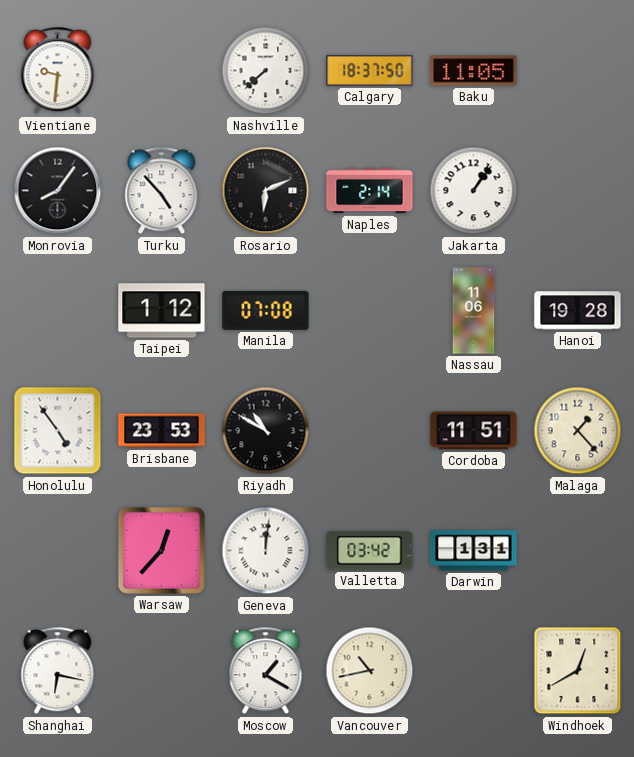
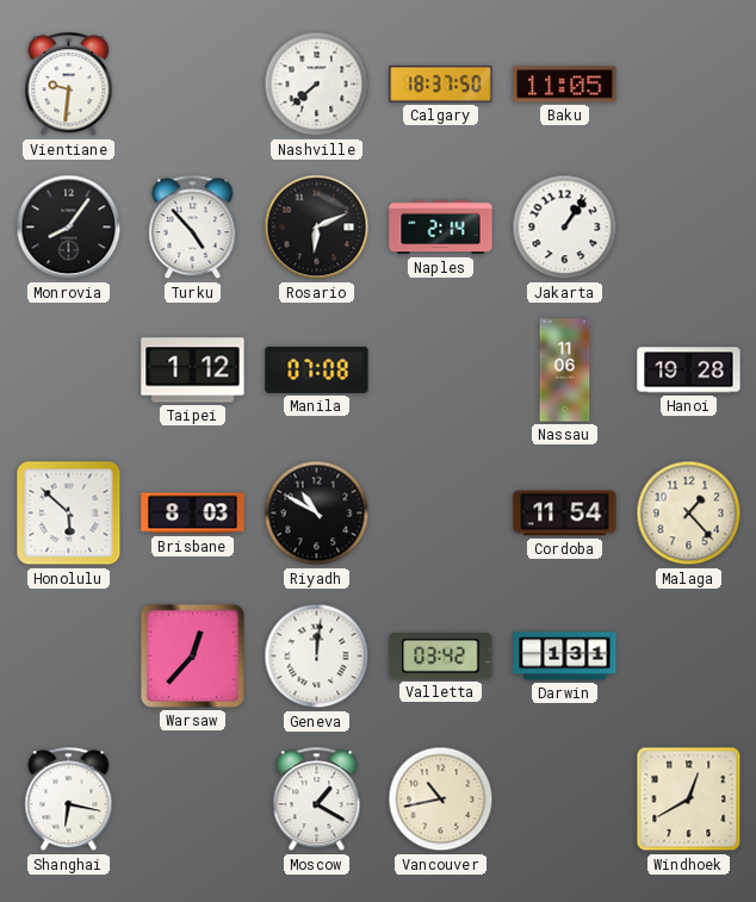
Honolulu: 4:54 -> 5:52 (69, 514)
Brisbane: 23:53 -> 8:03 (193, 514)
Cordoba: 11:51 -> 11:54 (565, 514)
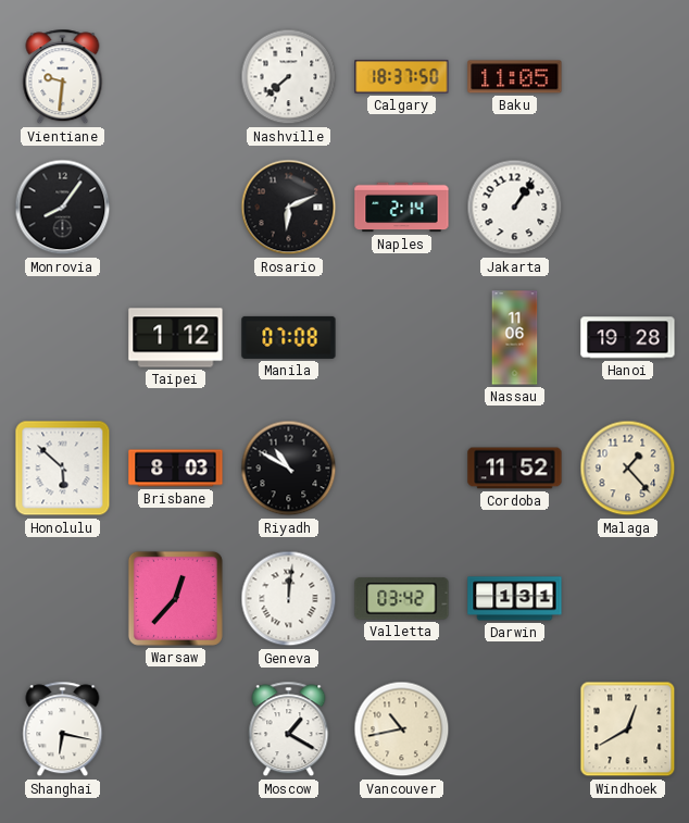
Turku: 4:53 -> none (193, 228)
Cordoba: 11:54 -> 11:52 (515, 469)
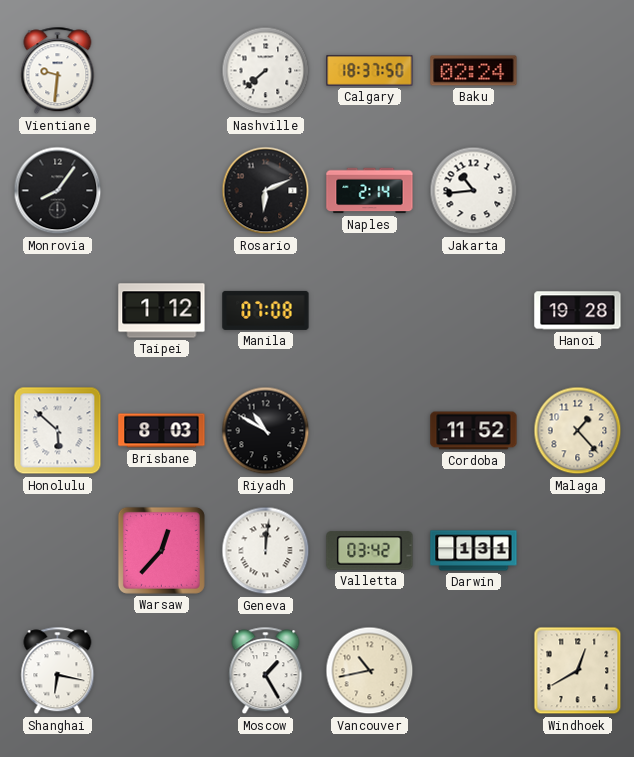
Baku: 11:05 -> 02:24 (474, 71)
Jakarta: 1:06 -> 10:44 (474, 191)
Nassau: 11:06 -> none (515, 338)
Moscow: 1:20 -> 1:25 (266, 671)
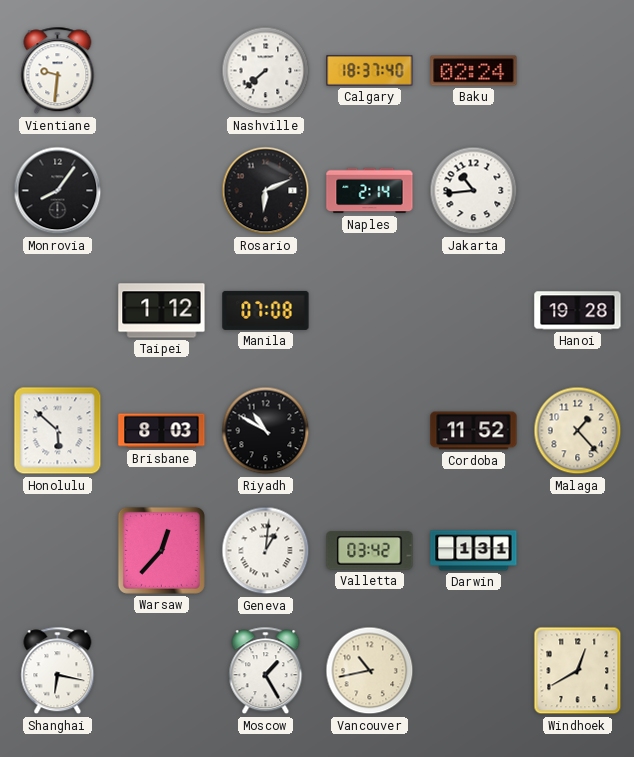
Calgary: 18:37:50 -> 18:37:40 (370, 70)
Geneva: 12:01 -> 1:01 (266, 551)
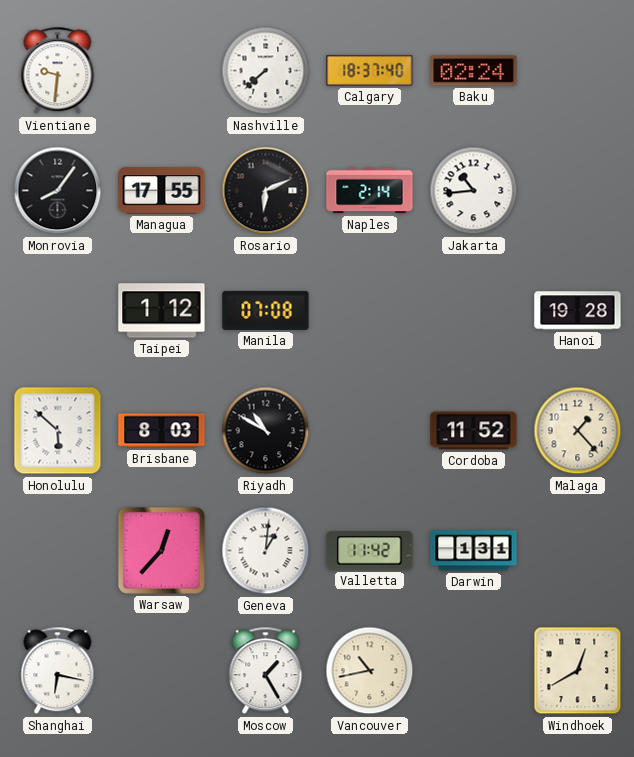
Managua: none -> 17:55 (162, 191)
Valletta: 03:42 -> 11:42 (370, 551)
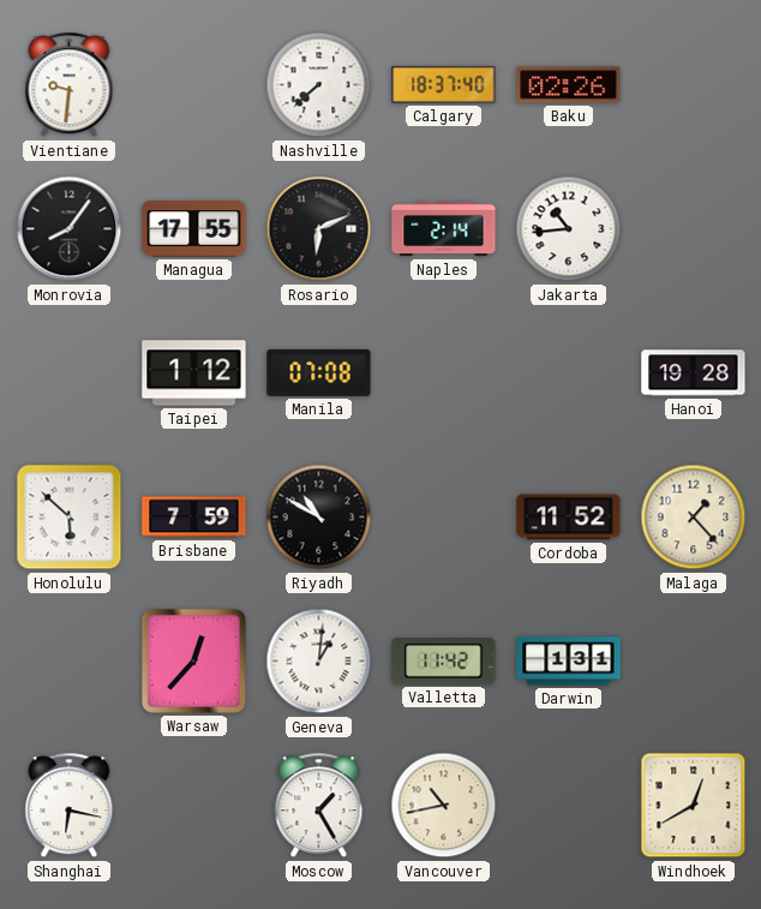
Baku: 02:24 -> 02:26 (569, 85)
Brisbane: 8:03 -> 7:59 (194, 518)
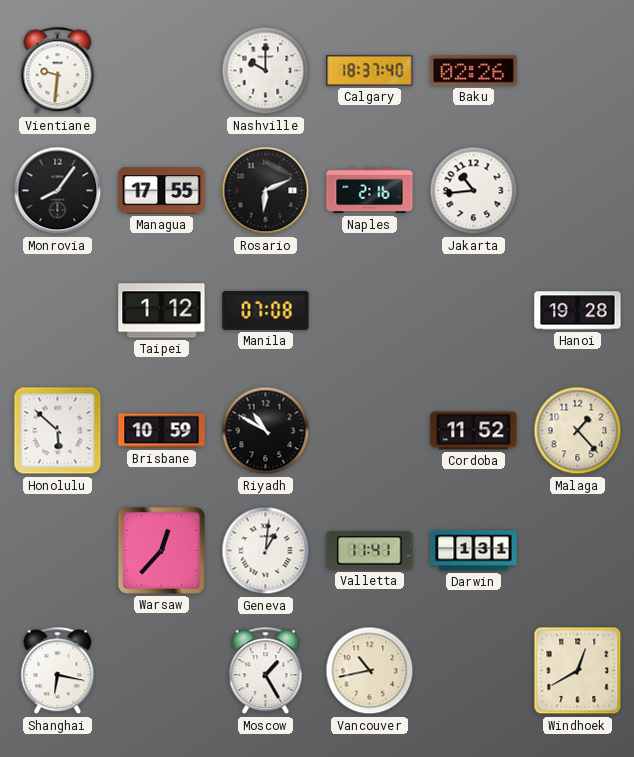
Nashville: 7:38 -> 10:00 (266, 71)
Naples: 2:14 -> 2:16 (370, 191)
Brisbane: 7:59 -> 10:59 (162, 431)
Valletta: 11:42 -> 11:41 (370, 551)
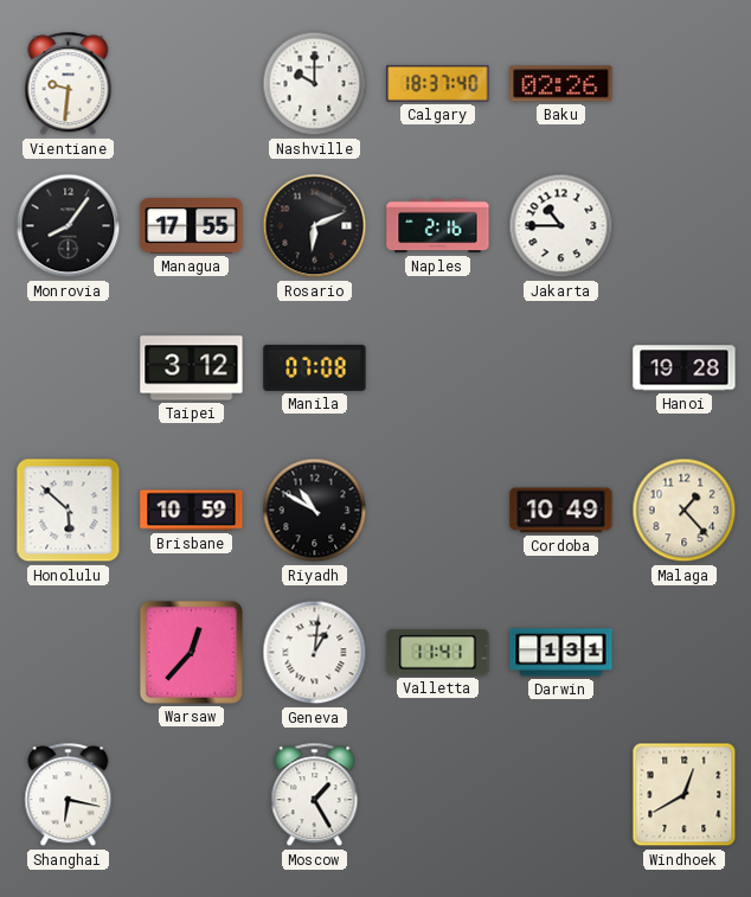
Jakarta: 10:44 -> 10:45 (561, 226)
Taipei: 1:12 -> 3:12 (192, 369)
Cordoba: 11:52 -> 10:49 (561, 511)
Vancouver: 10:43 -> none (370, 671)
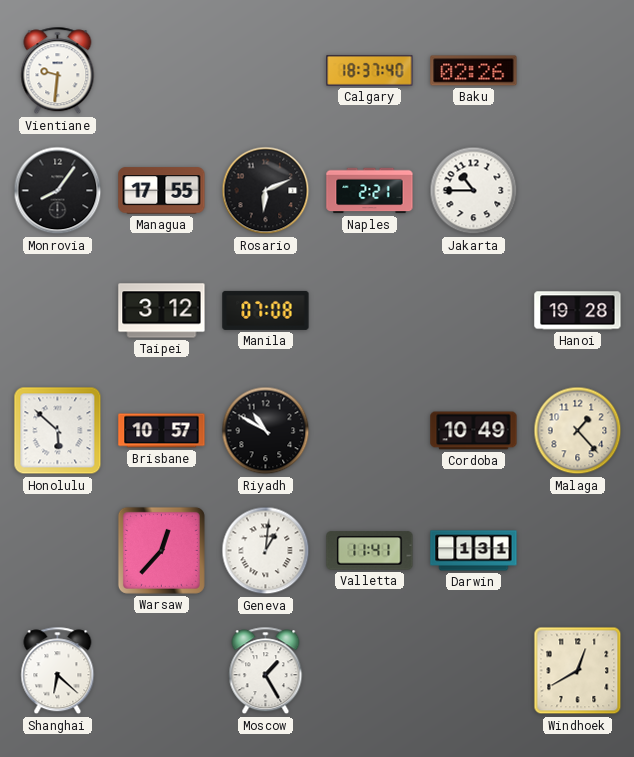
Nashville: 10:00 -> none (315, 84)
Naples: 2:16 -> 2:21 (370, 191)
Brisbane: 10:59 -> 10:57 (162, 431)
Shanghai: 6:17 -> 6:22 (58, 671)
